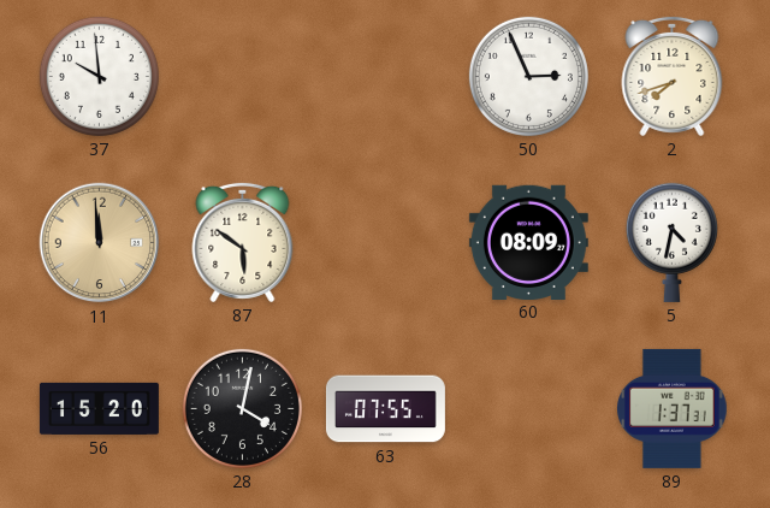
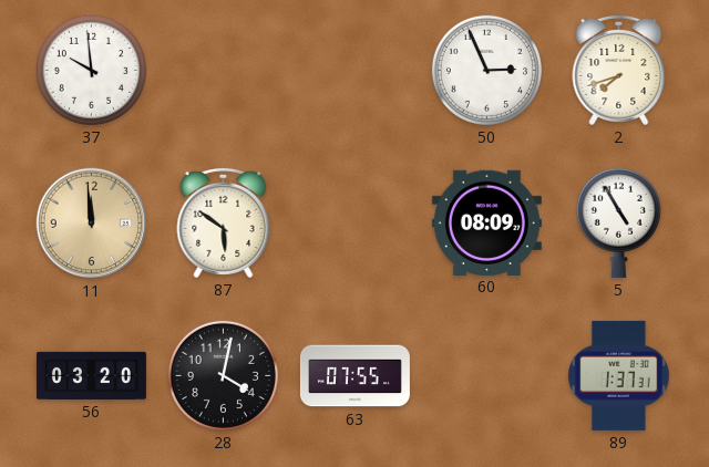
5: 4:32 -> 4:55 (618, 222)
56: 15:20 -> 03:20 (91, 375)
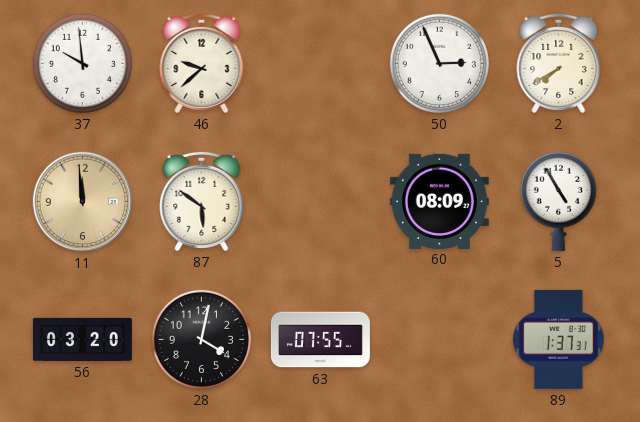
46: none -> 9:38 (202, 63)
2: 7:42 -> 7:40 (559, 63)
